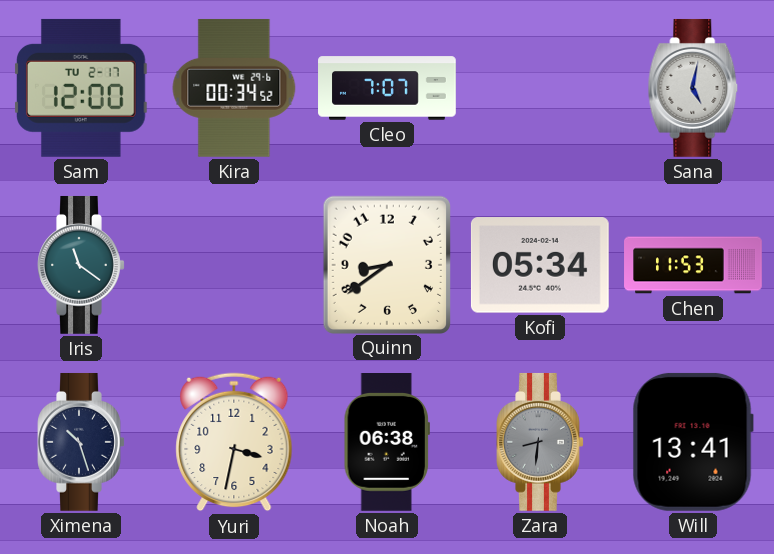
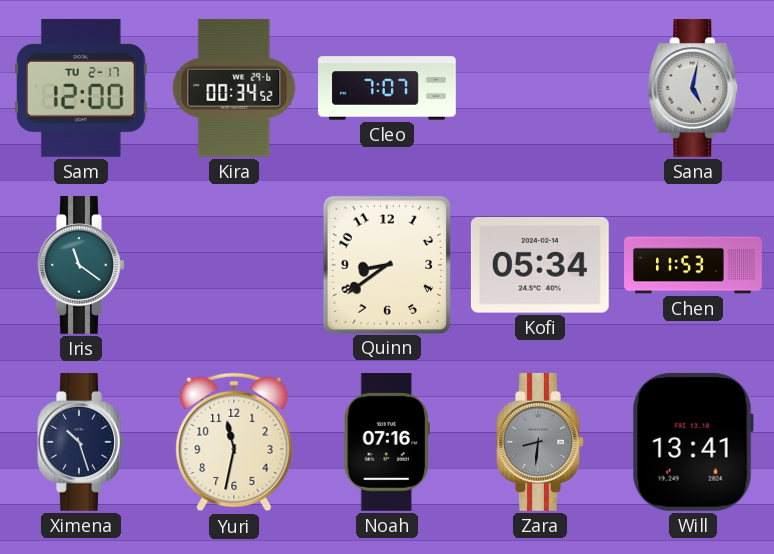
Yuri: 3:32 -> 11:32 (234, 442)
Noah: 06:38 -> 07:16 (387, 443)
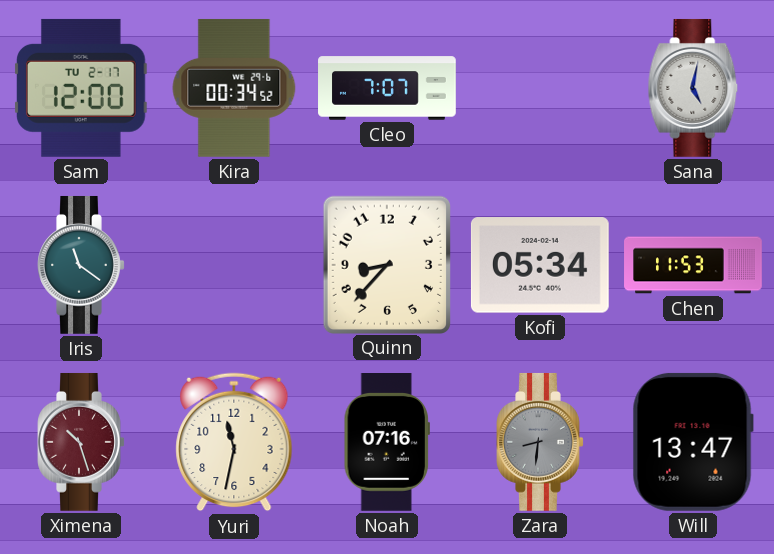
Quinn: 8:39 -> 8:37 (387, 264)
Ximena dial: navy -> burgundy (81, 442)
Will: 13:41 -> 13:47 (693, 442)
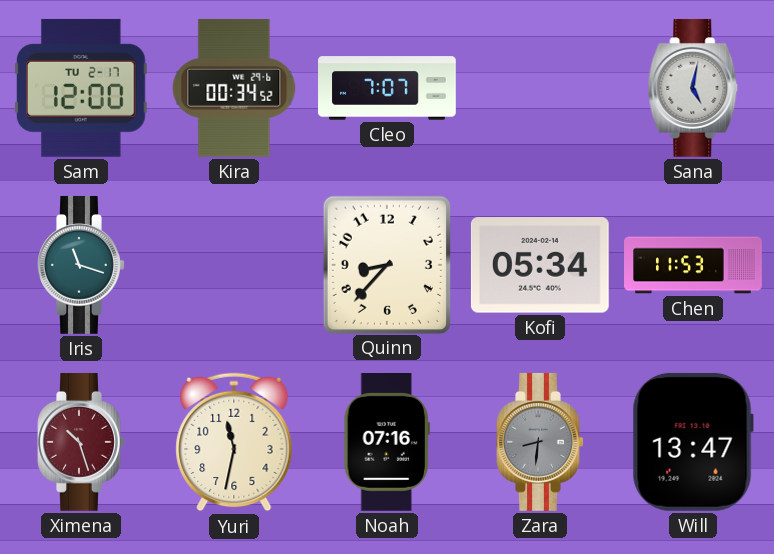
Iris: 11:21 -> 11:18 (81, 265)
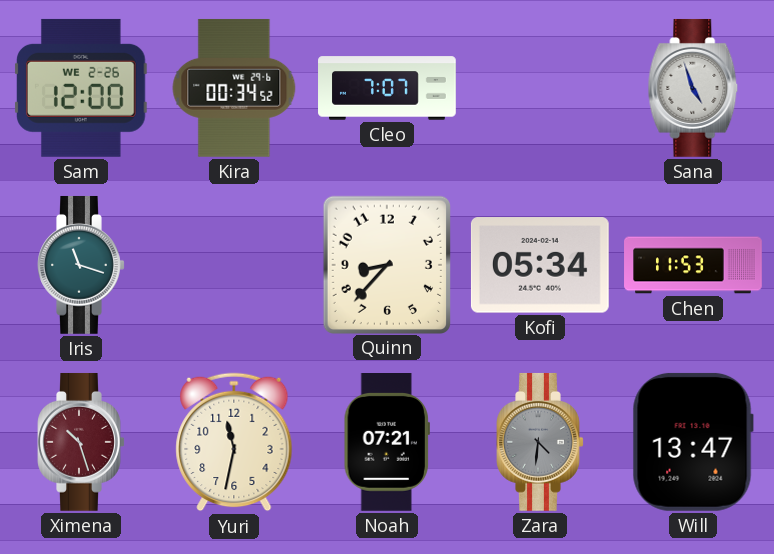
Sam date: TU 2-17 -> WE 2-26 (82, 88)
Sana: 5:02 -> 4:57 (693, 88)
Noah: 07:16 -> 07:21 (387, 443)
Zara: 8:31 -> 4:31 (540, 442)
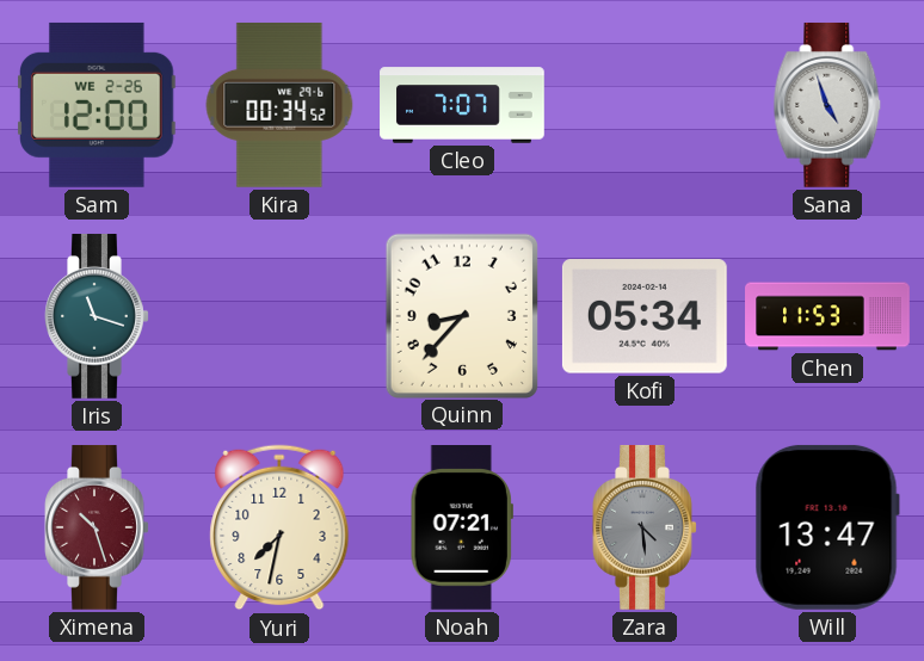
Yuri: 11:32 -> 7:32 (279, 527)
Zara: 4:31 -> 4:29 (645, 527)
